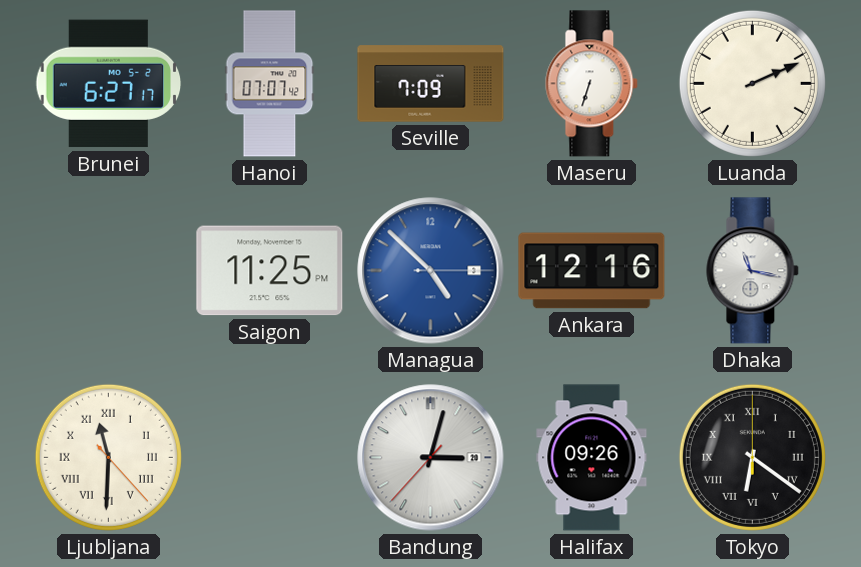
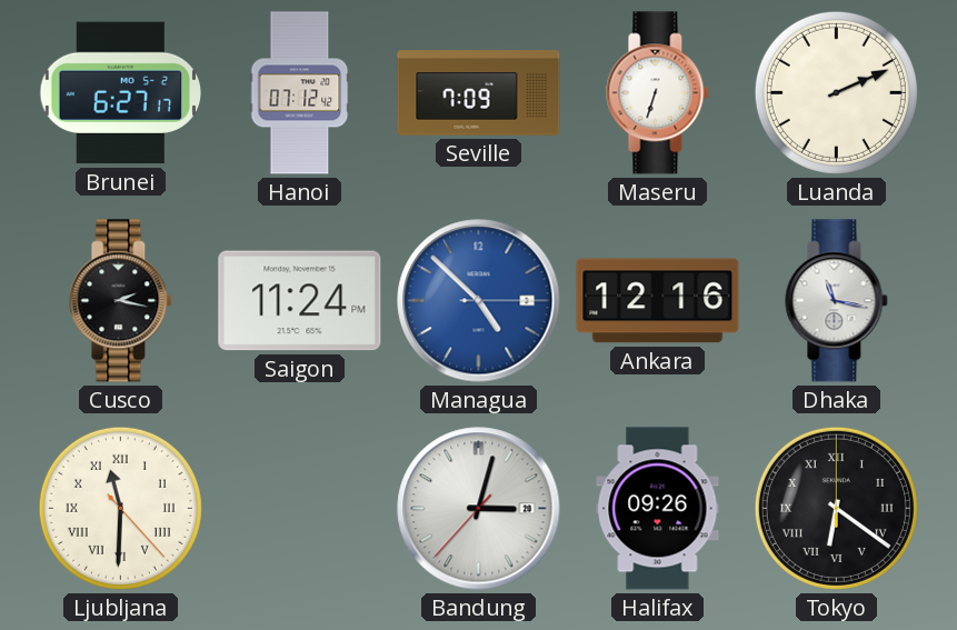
Hanoi: 07:07 -> 07:12 (300, 93)
Cusco: none -> 2:17 (121, 301)
Saigon: 11:25 -> 11:24 (300, 301)
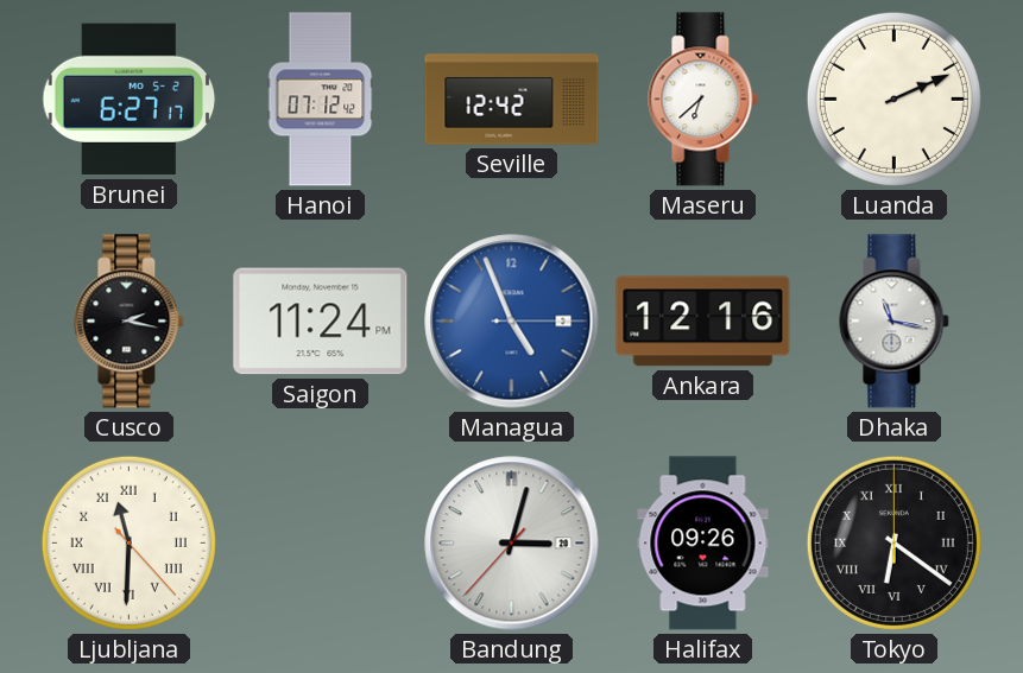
Seville: 7:09 -> 12:42 (512, 100)
Maseru: 6:33 -> 6:38 (703, 100)
Managua: 4:52 -> 4:56 (512, 322)
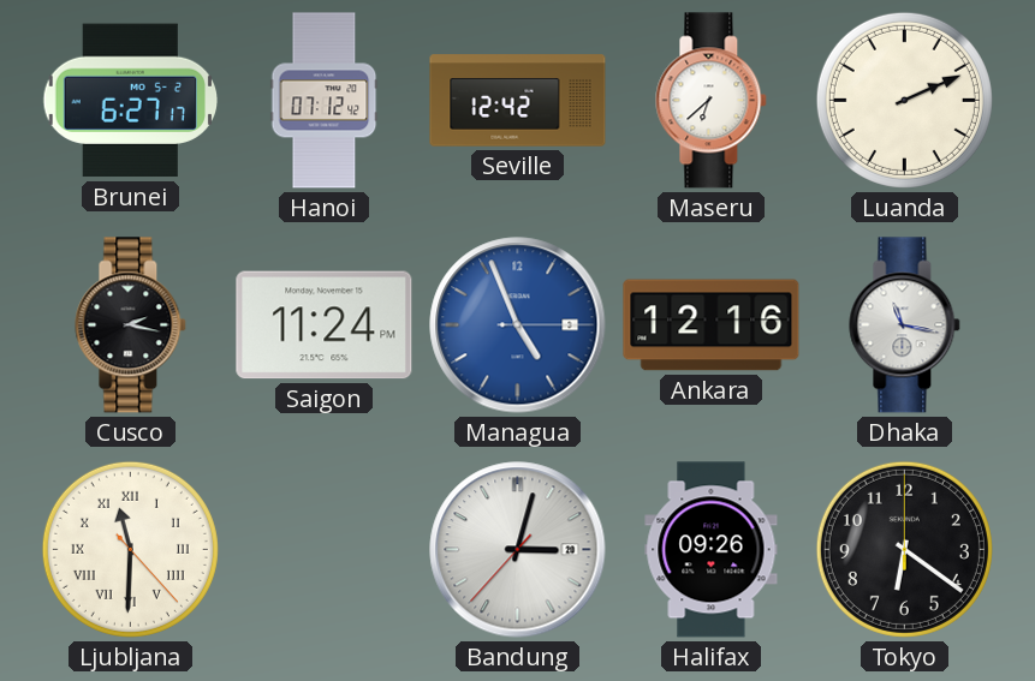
Tokyo numerals: Roman -> Arabic (904, 549)
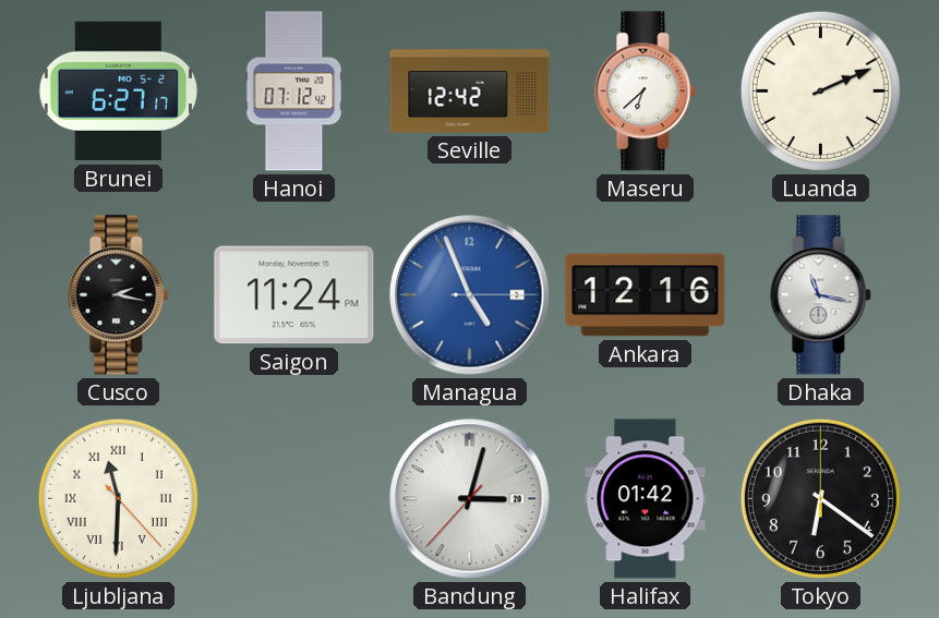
Halifax: 09:26 -> 01:42 (646, 499)
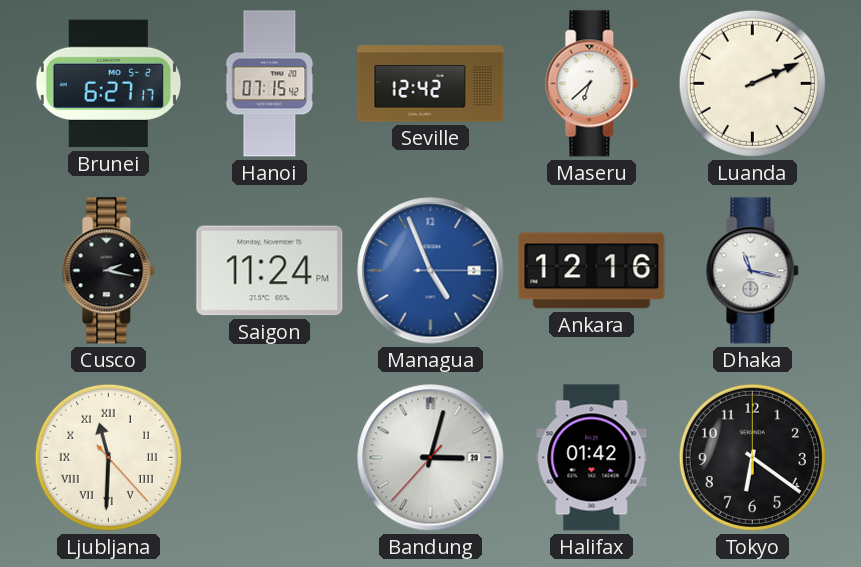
Hanoi: 07:12 -> 07:15 (270, 84)
